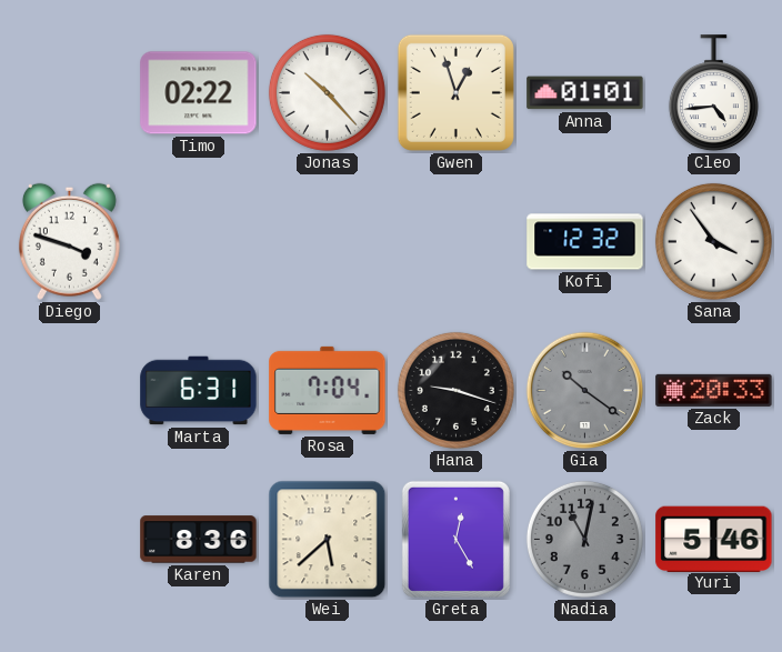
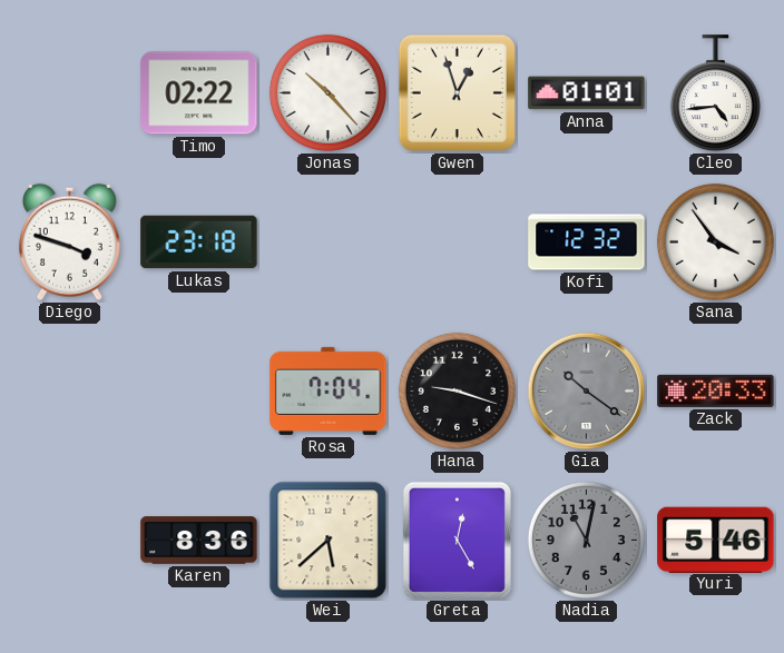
Lukas: none -> 23:18 (199, 243)
Marta: 6:31 -> none (199, 391)
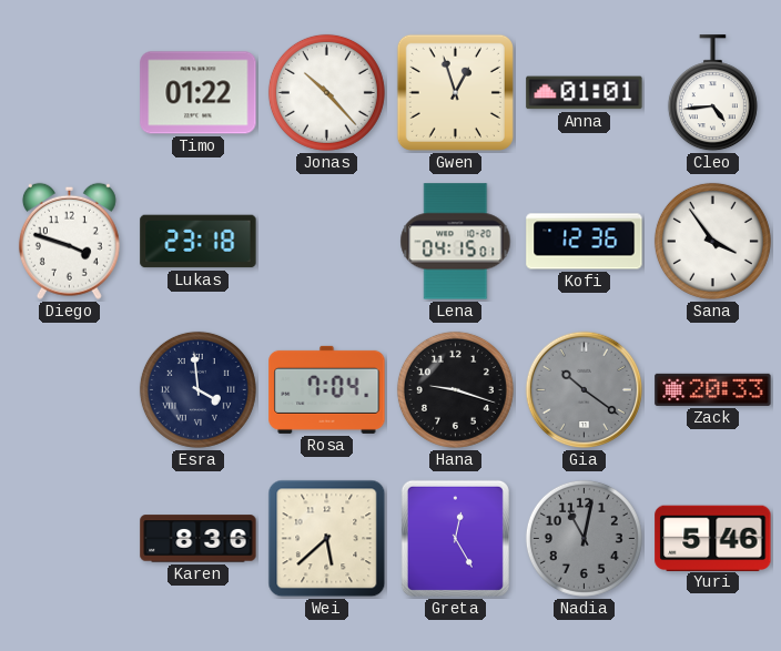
Timo: 02:22 -> 01:22 (199, 93)
Lena: none -> 04:15 (456, 242)
Kofi: 12:32 -> 12:36 (585, 242)
Esra: none -> 3:59 (197, 389)
